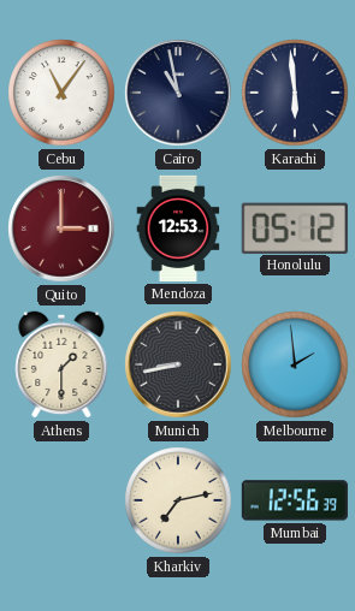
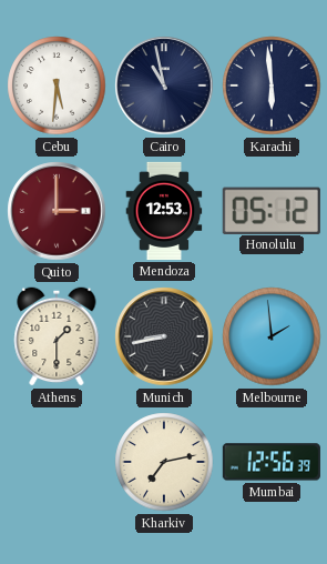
Cebu: 11:06 -> 5:31 (57, 85)
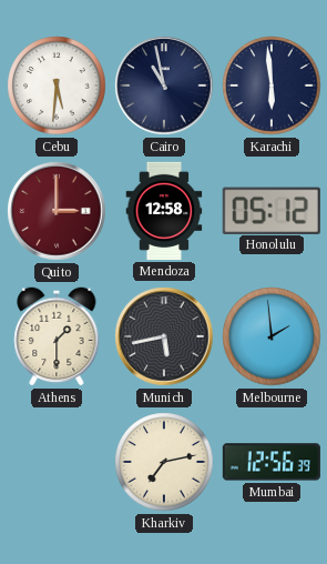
Mendoza: 12:53 -> 12:58 (164, 211)
Munich: 8:43 -> 5:43 (164, 336)
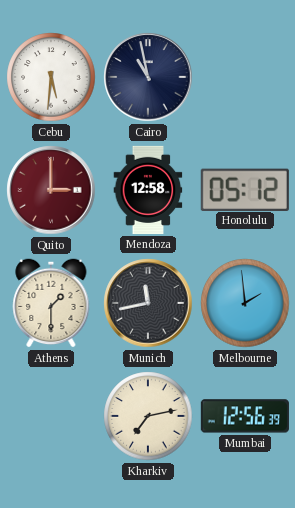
Karachi: 5:59 -> none (272, 85)
Munich: 5:43 -> 11:43 (148, 303)
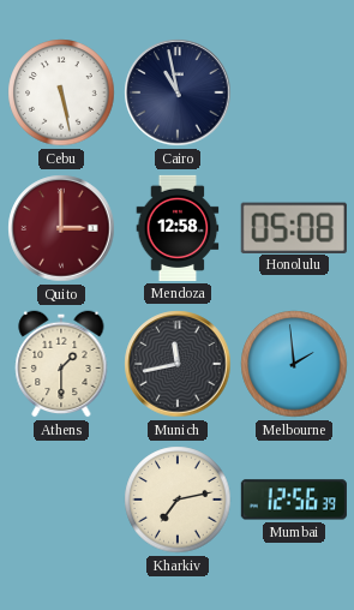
Cebu: 5:31 -> 5:28 (61, 92)
Honolulu: 05:12 -> 05:08 (294, 227)
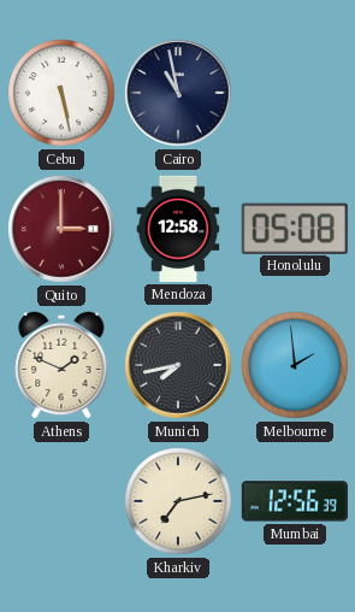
Athens: 1:30 -> 1:49 (61, 365)
Munich: 11:43 -> 7:43 (178, 365)
